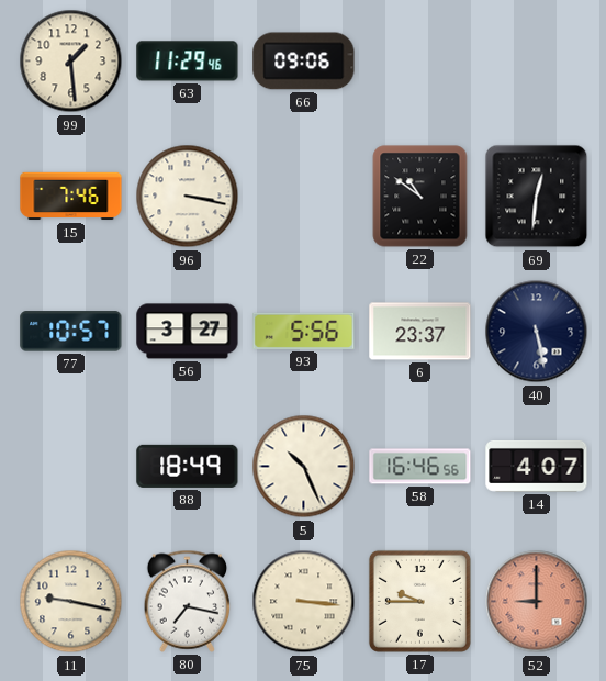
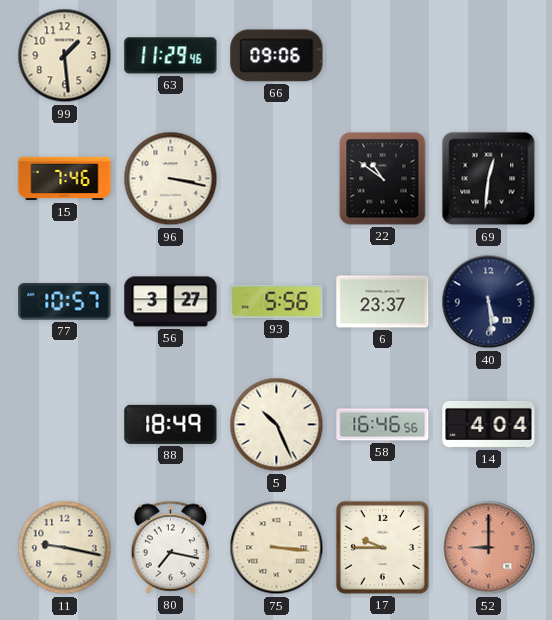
40: 5:28 -> 5:29 (489, 302)
14: 4:07 -> 4:04 (489, 425)
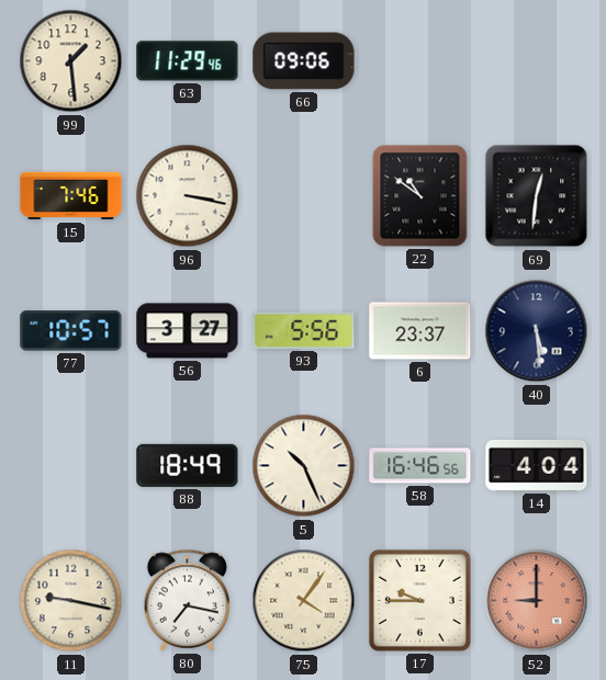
75: 3:16 -> 4:06 (304, 601)
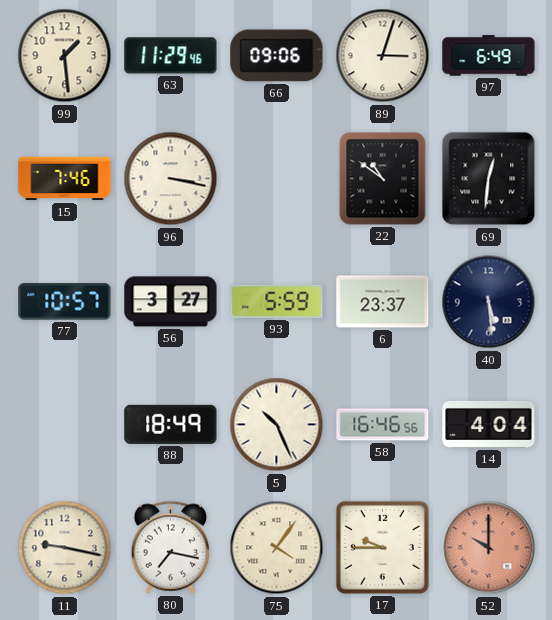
89: none -> 3:03 (383, 56)
97: none -> 6:49 (489, 56)
93: 5:56 -> 5:59 (277, 301)
52: 9:00 -> 10:00 (489, 548)
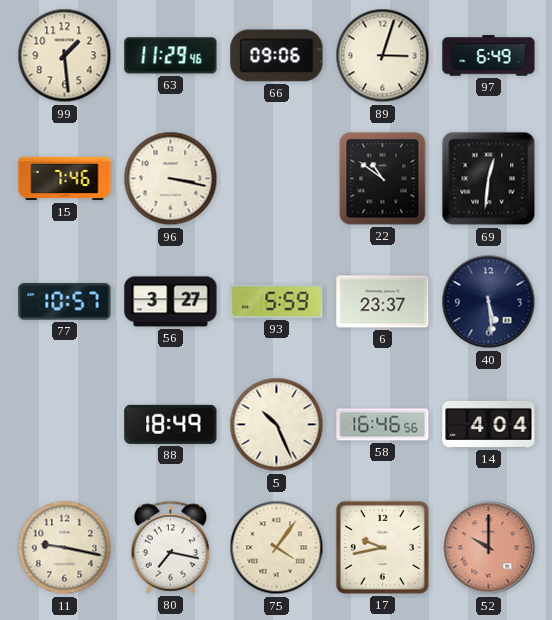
17: 9:45 -> 9:43 (382, 547)
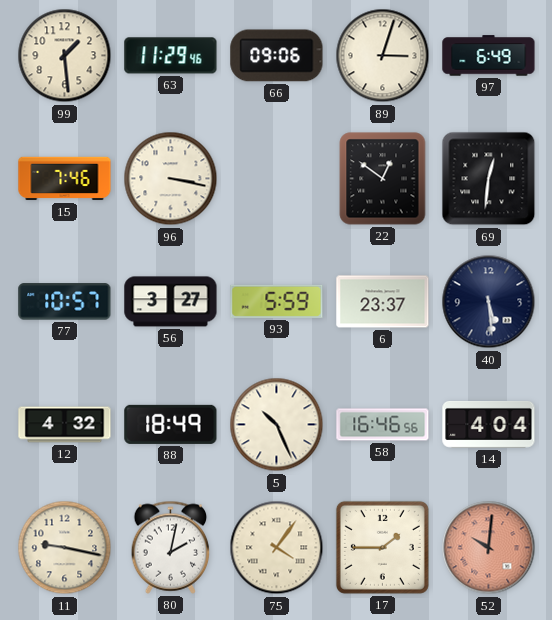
22: 10:51 -> 12:51 (383, 179)
12: none -> 4:32 (65, 425)
80: 7:17 -> 2:02 (171, 547)
17: 9:43 -> 1:45 (382, 547)
52: 10:00 -> 10:01 (489, 548)
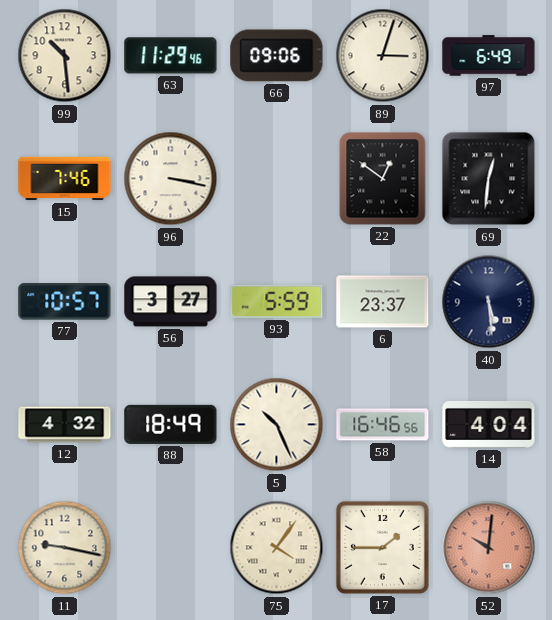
99: 1:29 -> 10:29 (65, 56)
80: 2:02 -> none (171, 547)
